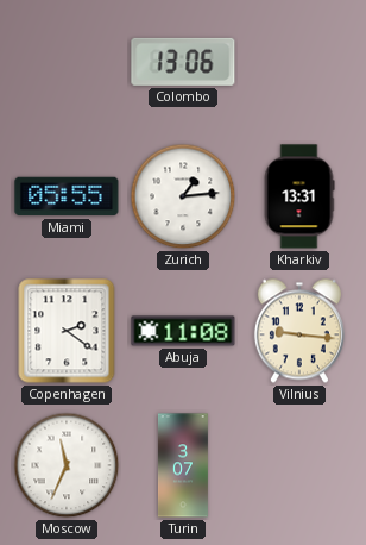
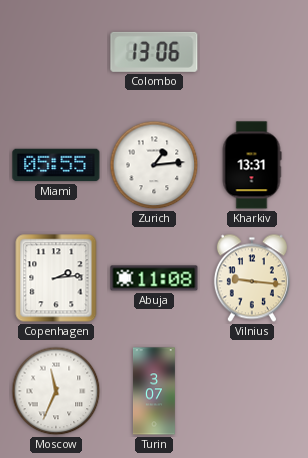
Copenhagen: 2:21 -> 2:14 (56, 278)
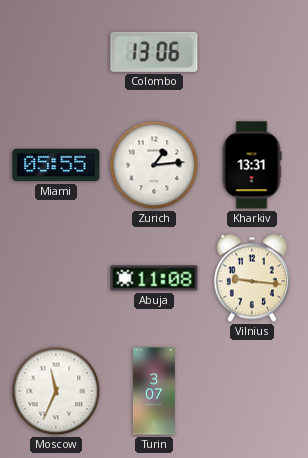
Copenhagen: 2:14 -> none (56, 278)
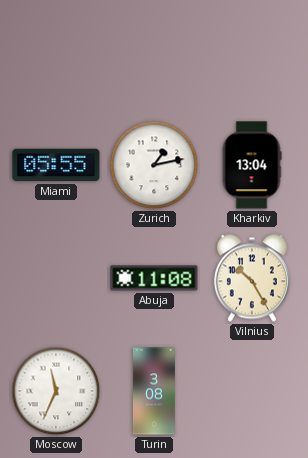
Colombo: 13:06 -> none (154, 52)
Zurich: 1:14 -> 1:13 (154, 165)
Kharkiv: 13:31 -> 13:04 (252, 165)
Vilnius: 9:16 -> 10:25 (252, 278)
Turin: 3:07 -> 3:08 (154, 391)
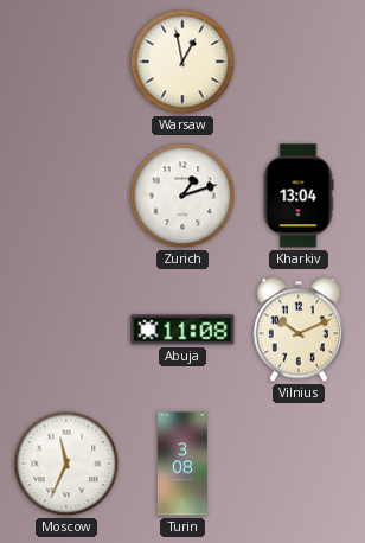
Warsaw: none -> 12:58 (182, 62)
Miami: 05:55 -> none (56, 165)
Zurich: 1:13 -> 1:12 (182, 196)
Vilnius: 10:25 -> 10:11 (299, 330)
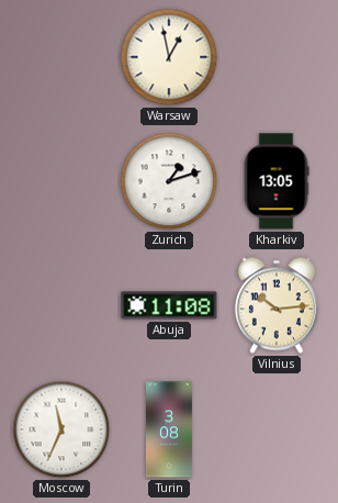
Kharkiv: 13:04 -> 13:05 (277, 181)
Vilnius: 10:11 -> 10:14 (277, 305)
